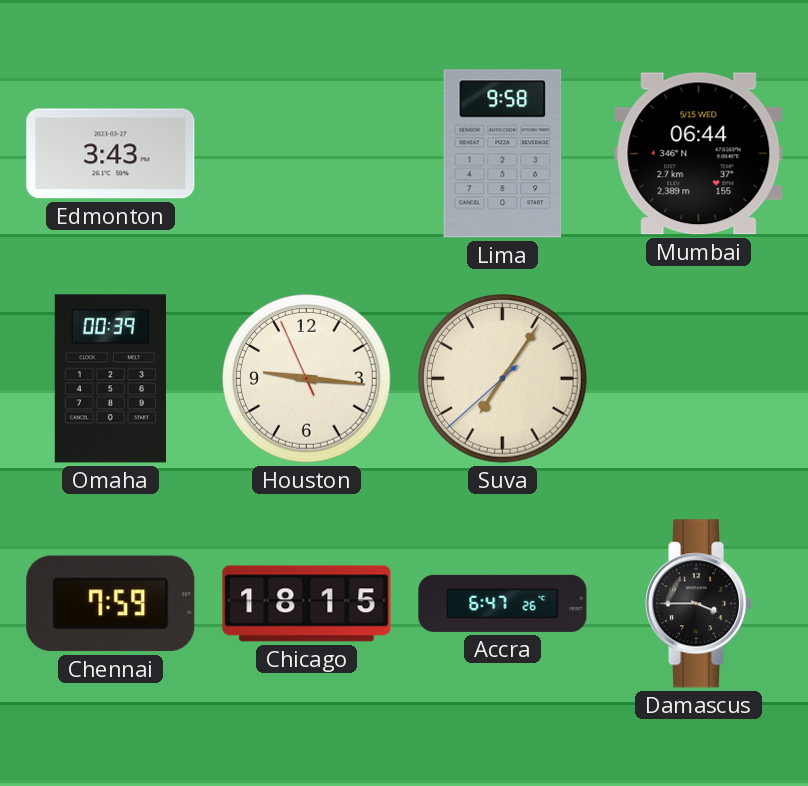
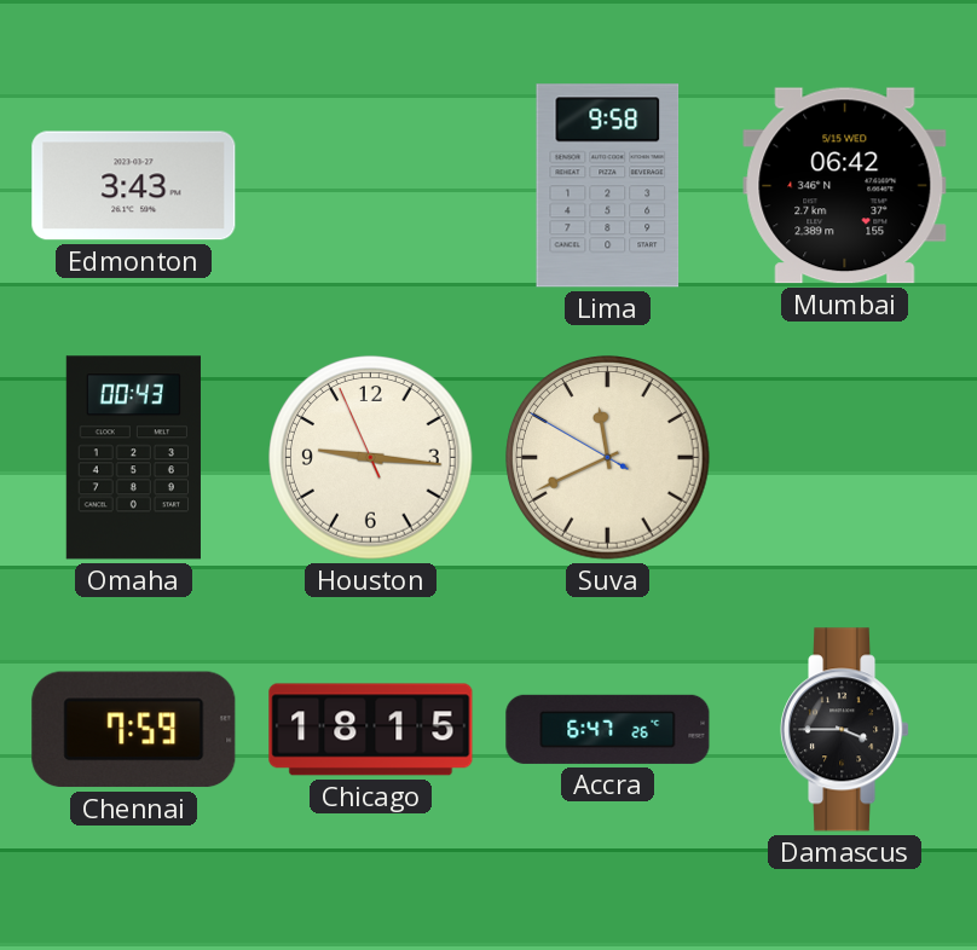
Mumbai: 06:44 -> 06:42 (845, 186)
Omaha: 00:39 -> 00:43 (133, 458)
Suva: 7:05 -> 11:40 (608, 458)
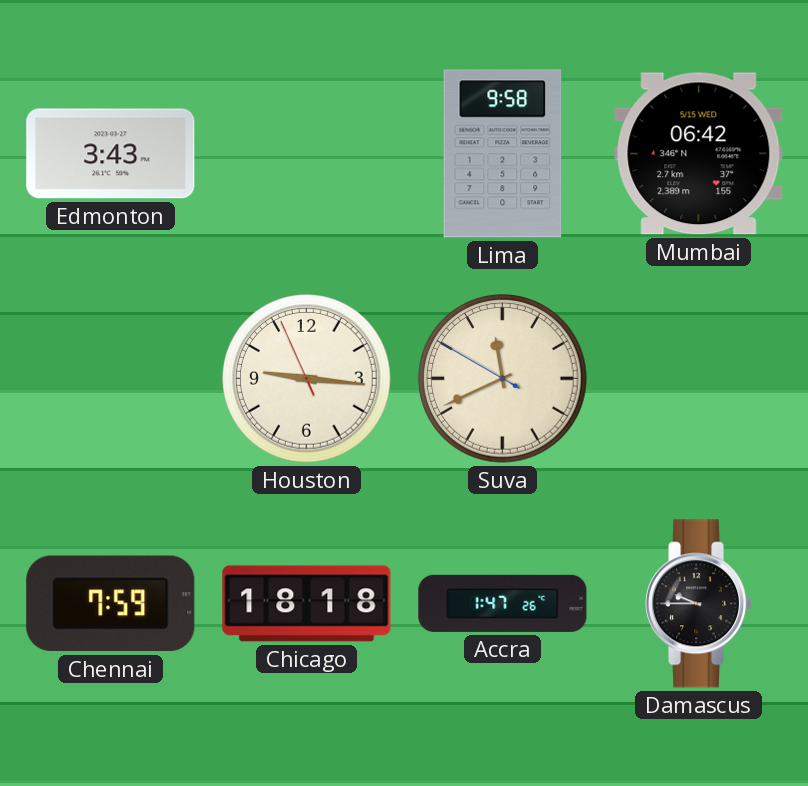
Omaha: 00:43 -> none (133, 458)
Chicago: 18:15 -> 18:18 (307, 604)
Accra: 6:47 -> 1:47 (503, 603)
Damascus: 3:45 -> 9:45 (700, 604)
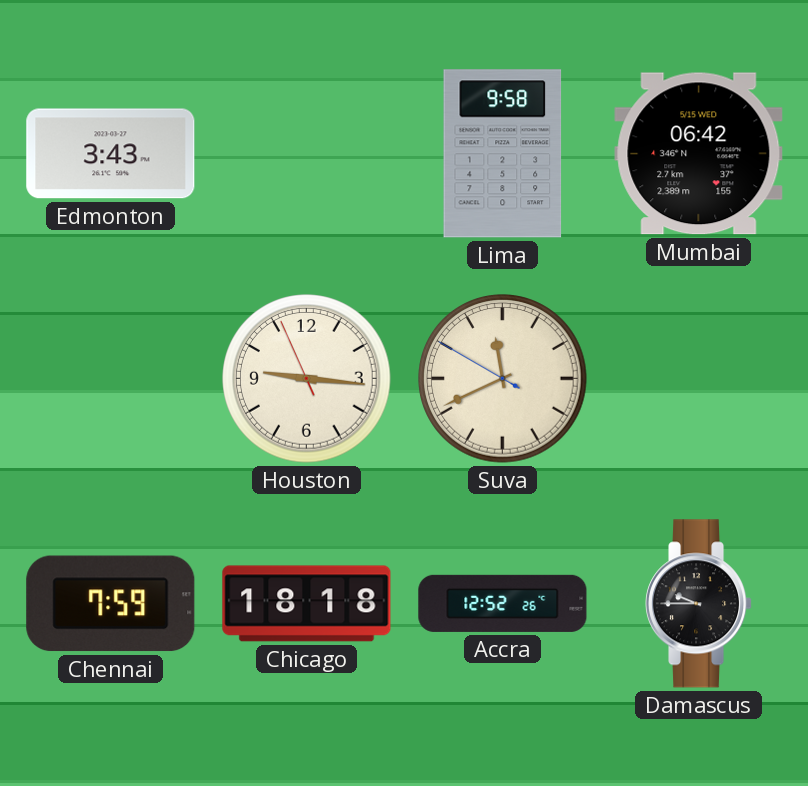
Accra: 1:47 -> 12:52 (503, 603)
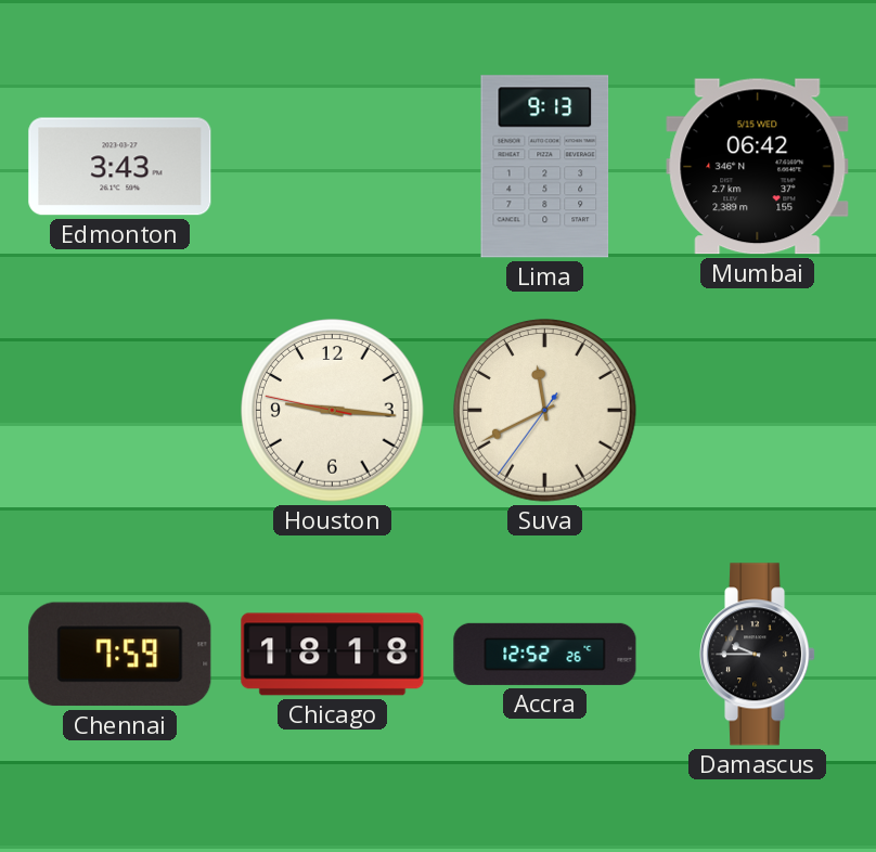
Lima: 9:58 -> 9:13 (545, 167)
Houston: 9:15:56 -> 9:15:47 (333, 411)
Suva: 11:40:50 -> 11:40:36 (545, 411)
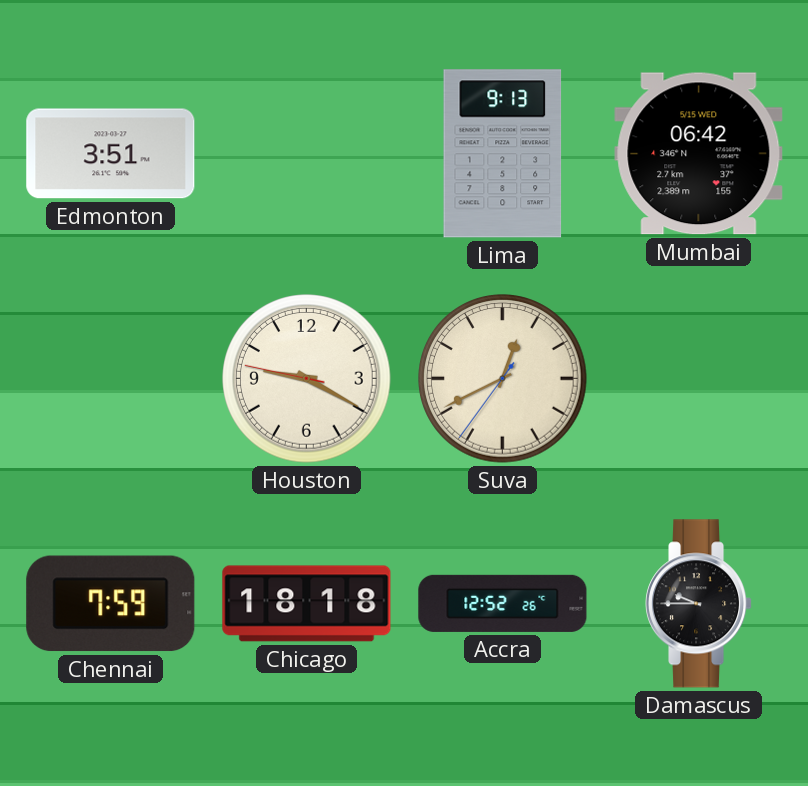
Edmonton: 3:43 -> 3:51 (111, 154)
Houston: 9:15 -> 9:19 (307, 379)
Suva: 11:40 -> 12:40 (503, 379)
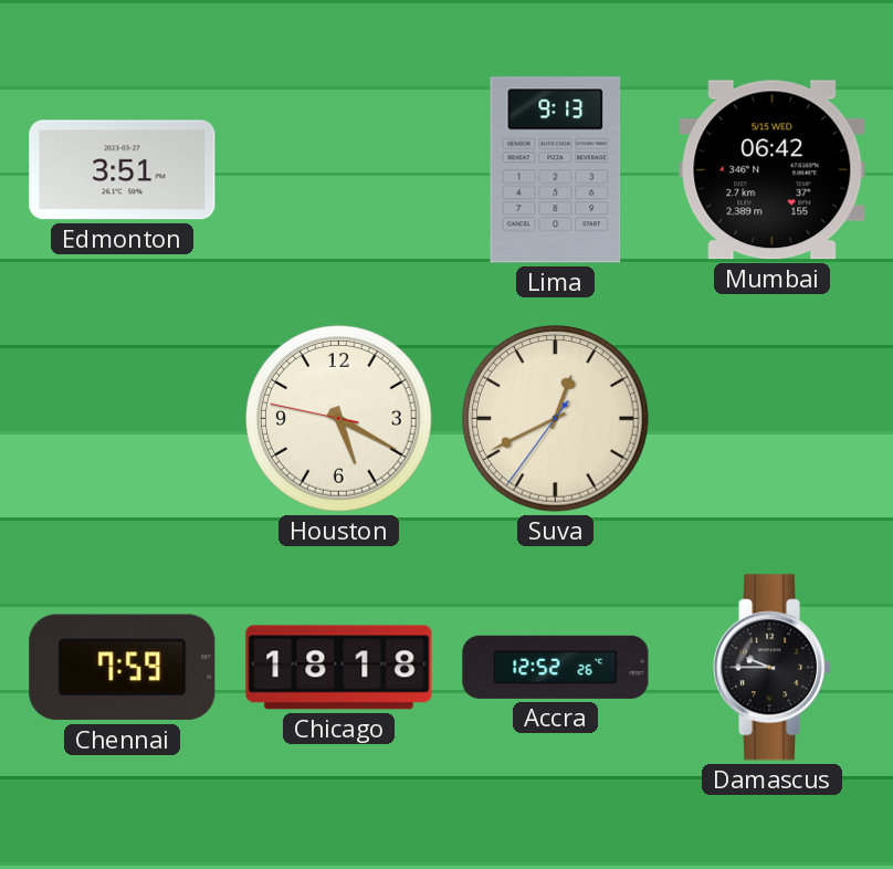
Houston: 9:19 -> 5:19 (339, 419)
